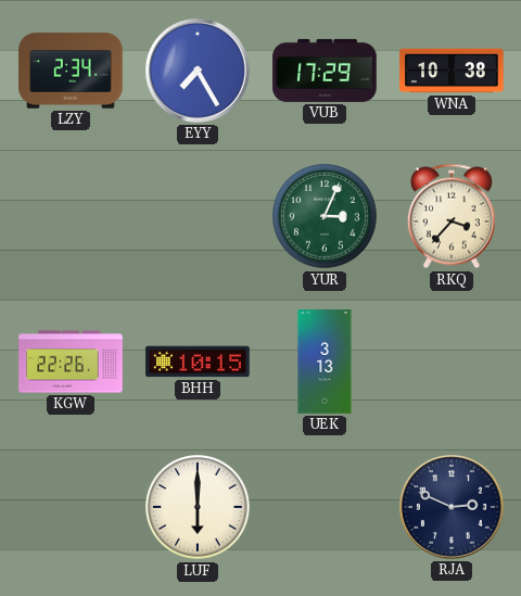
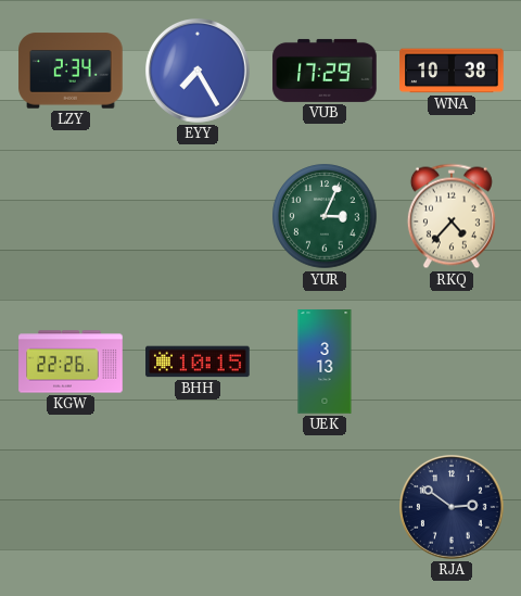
RKQ: 3:37 -> 4:37 (452, 216)
LUF: 6:00 -> none (198, 507)
RJA: 2:49 -> 2:51 (453, 508)
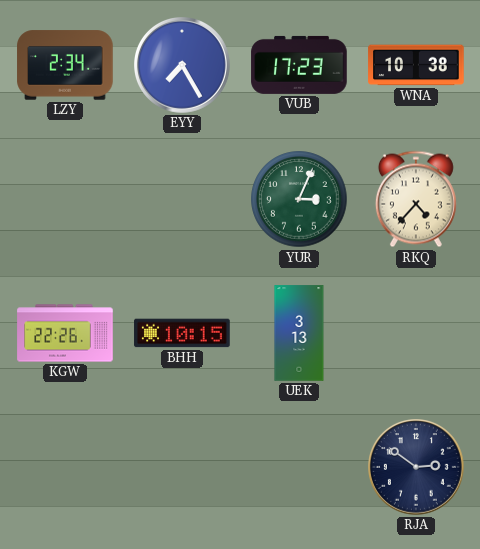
VUB: 17:29 -> 17:23 (299, 65)
